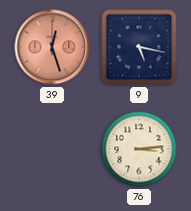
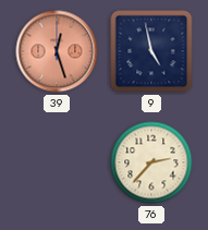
9: 5:17 -> 4:58 (151, 51)
76: 3:14 -> 2:37 (151, 162)
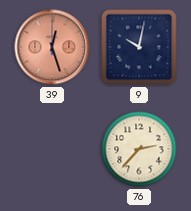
9: 4:58 -> 10:02 (139, 47)
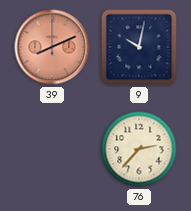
39: 12:27 -> 8:11 (52, 47)
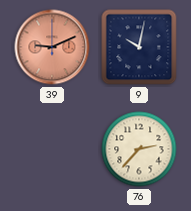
39: 8:11 -> 9:11 (52, 47)
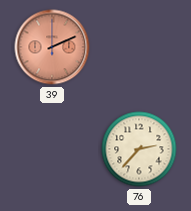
39: 9:11 -> 2:11 (52, 47)
9: 10:02 -> none (139, 47)
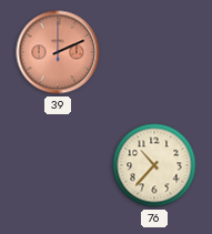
76: 2:37 -> 10:37 (154, 165)
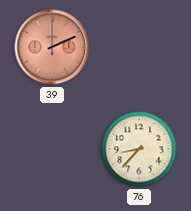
76: 10:37 -> 8:37 (139, 149)
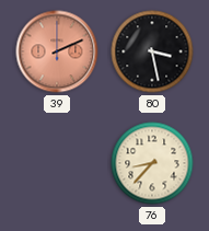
80: none -> 3:28 (152, 51)
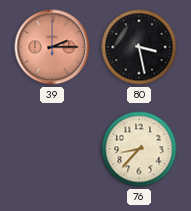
39: 2:11 -> 2:15 (52, 47)
